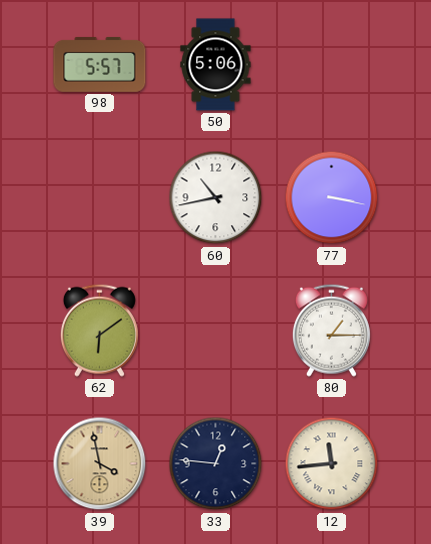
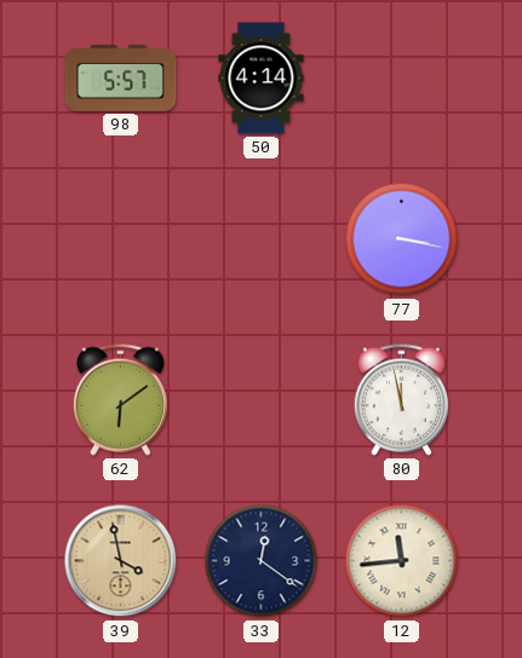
50: 5:06 -> 4:14 (262, 79)
60: 10:43 -> none (216, 198)
80: 1:15 -> 11:58 (401, 399)
33: 12:46 -> 12:21 (262, 561)
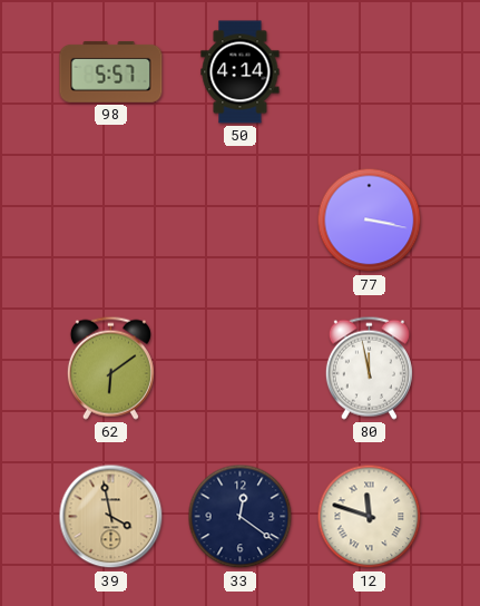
12: 11:44 -> 11:48 (370, 517)
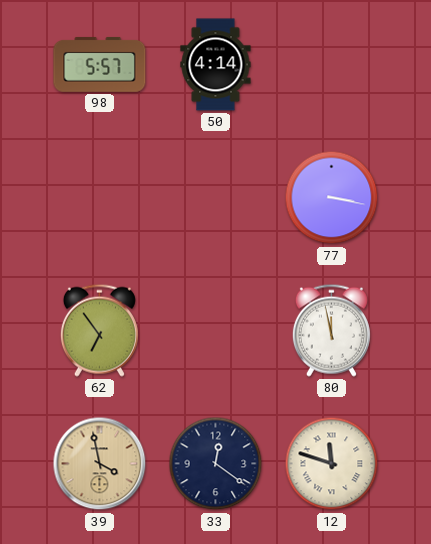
62: 6:09 -> 6:54 (99, 330)
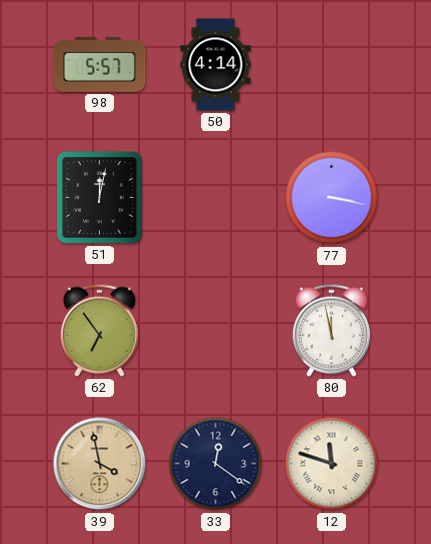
51: none -> 12:02 (100, 198)
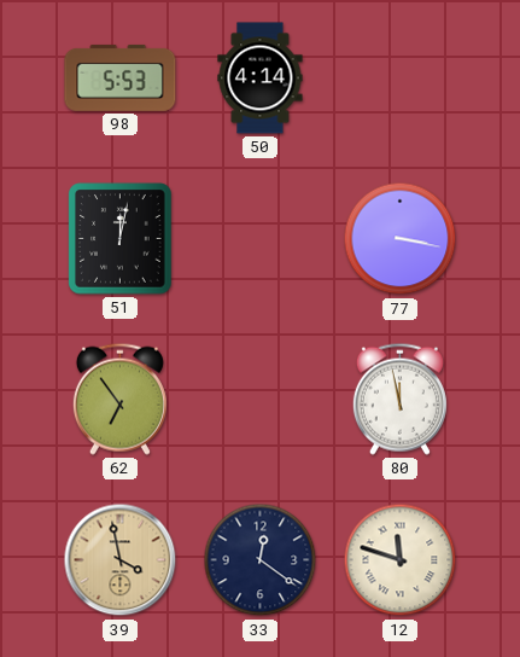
98: 5:57 -> 5:53 (121, 77)
